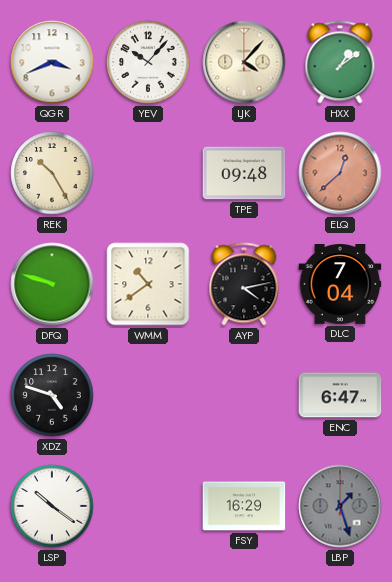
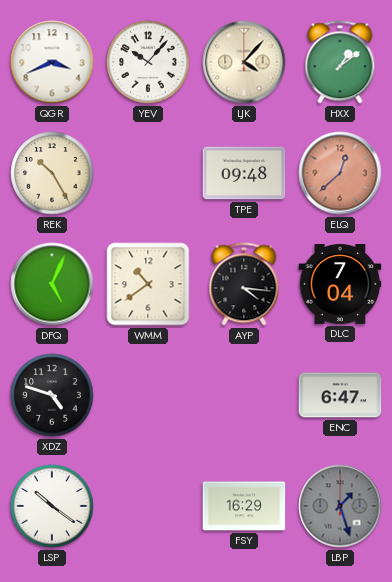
DFQ: 9:48 -> 5:04 (52, 284)
AYP: 4:13 -> 4:16 (244, 284)
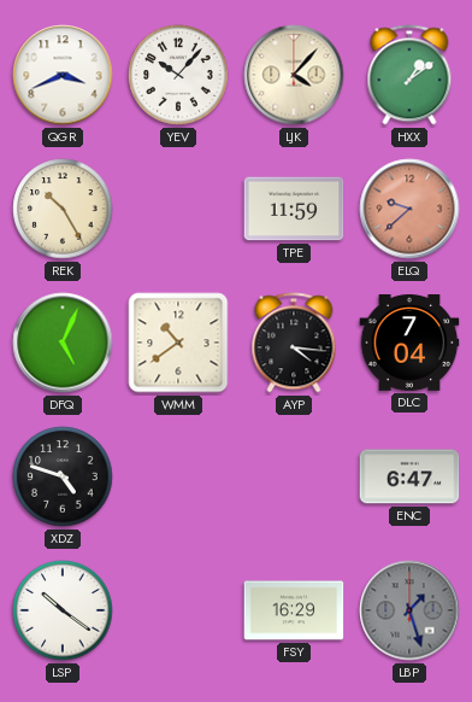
TPE: 09:48 -> 11:59 (294, 209)
ELQ: 12:38 -> 9:38 (409, 209)
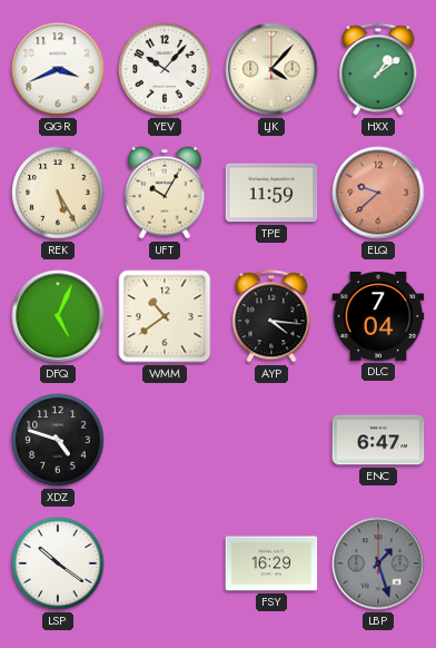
REK: 10:25 -> 5:25 (58, 193)
UFT: none -> 10:05 (165, 193)
